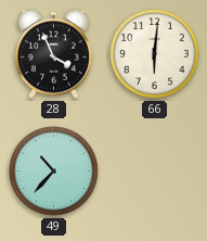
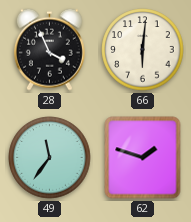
49: 10:37 -> 11:36 (50, 158)
62: none -> 1:48 (143, 158)
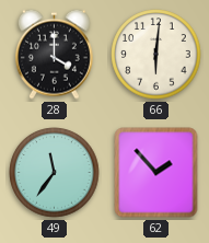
28: 3:56 -> 4:00 (54, 54)
62: 1:48 -> 1:53 (156, 173)
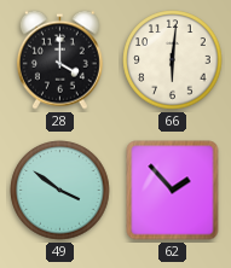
49: 11:36 -> 3:51 (60, 191)
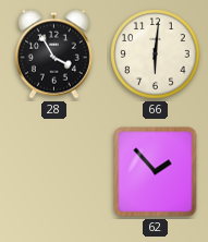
28: 4:00 -> 3:55 (53, 53)
49: 3:51 -> none (60, 191)
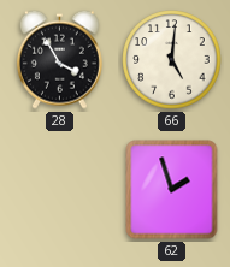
66: 6:01 -> 5:01 (172, 60)
62: 1:53 -> 1:57 (172, 190)
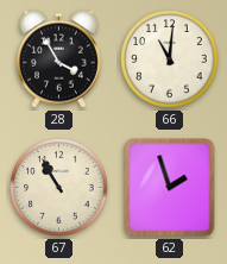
66: 5:01 -> 11:01 (170, 59)
67: none -> 10:55 (59, 188)
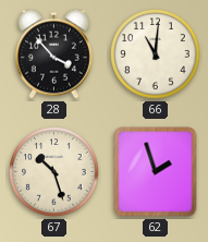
28: 3:55 -> 3:53 (53, 53)
67: 10:55 -> 10:27 (54, 172)
